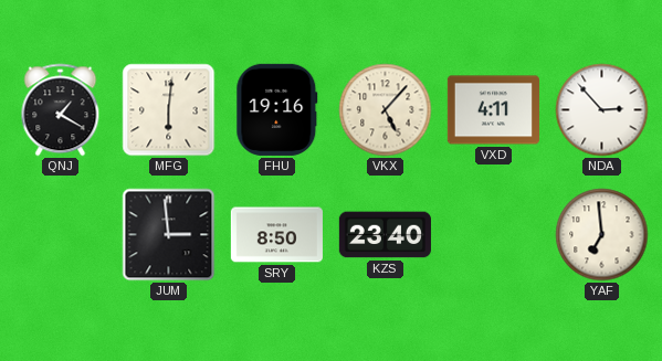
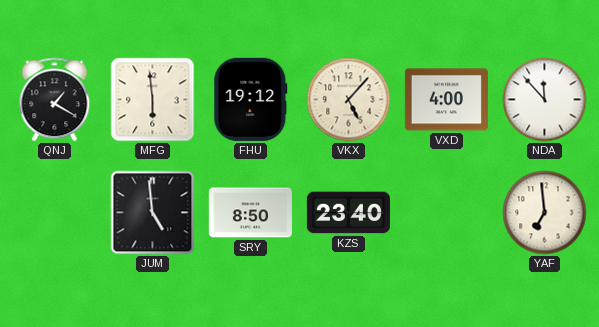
MFG: 6:01 -> 5:59 (153, 100)
FHU: 19:16 -> 19:12 (251, 99)
VXD: 4:11 -> 4:00 (446, 100)
NDA: 2:53 -> 11:53 (545, 100)
JUM: 2:59 -> 4:59 (153, 213)
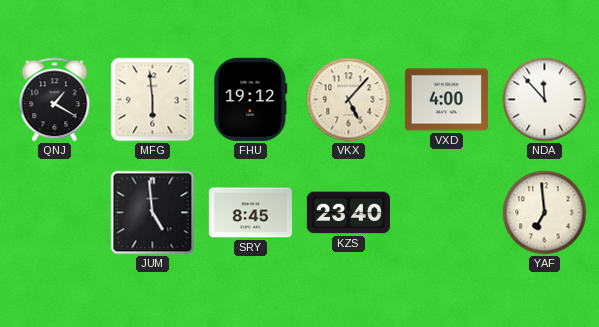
SRY: 8:50 -> 8:45 (250, 213)
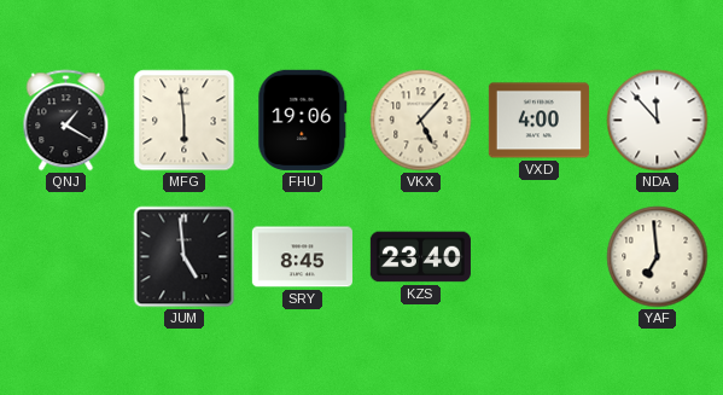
FHU: 19:12 -> 19:06 (303, 120)
